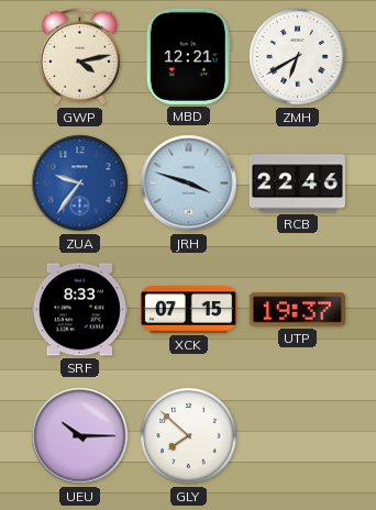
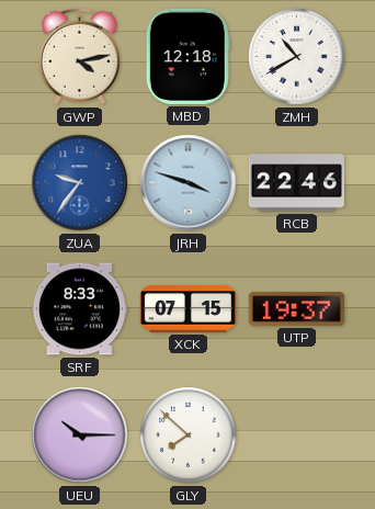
MBD: 12:21 -> 12:18 (187, 56)
ZMH: 6:40 -> 10:40 (297, 57)
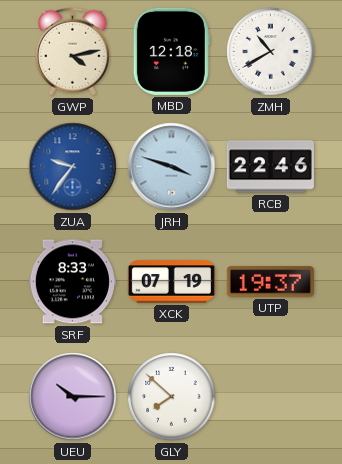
XCK: 07:15 -> 07:19 (171, 282)
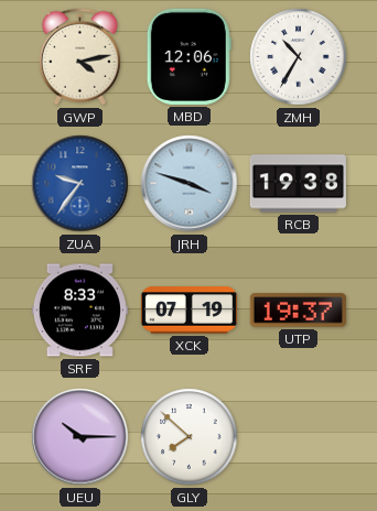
MBD: 12:18 -> 12:06 (188, 56)
ZMH: 10:40 -> 10:35 (299, 57)
RCB: 22:46 -> 19:38 (298, 184)
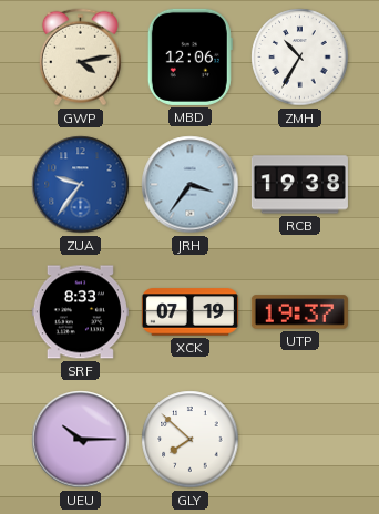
JRH: 3:48 -> 3:36 (191, 185)
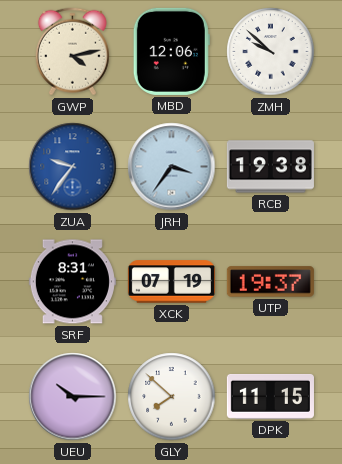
ZMH: 10:35 -> 9:52 (271, 52)
SRF: 8:33 -> 8:31 (72, 282)
DPK: none -> 11:15 (270, 396)
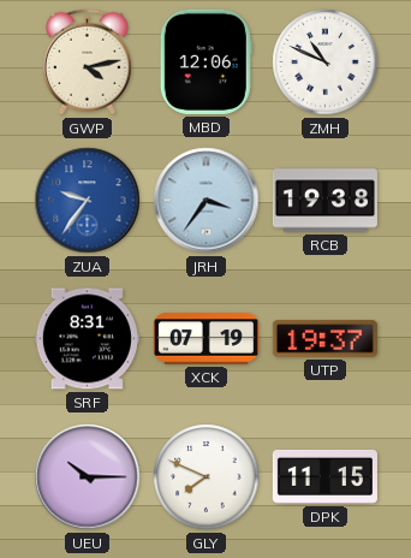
ZMH: 9:52 -> 10:49 (326, 63)
GLY: 7:52 -> 7:49 (207, 477)
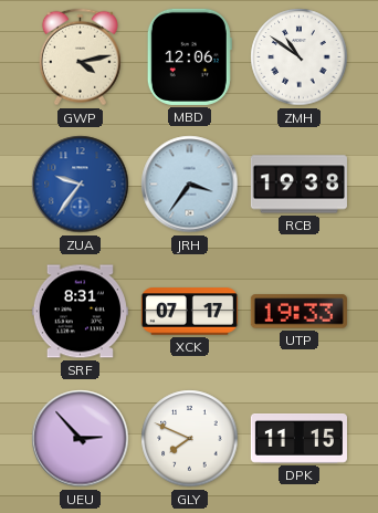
ZMH: 10:49 -> 10:51 (300, 57)
XCK: 07:19 -> 07:17 (189, 312)
UTP: 19:37 -> 19:33 (298, 312)
UEU: 10:15 -> 2:53 (81, 439)
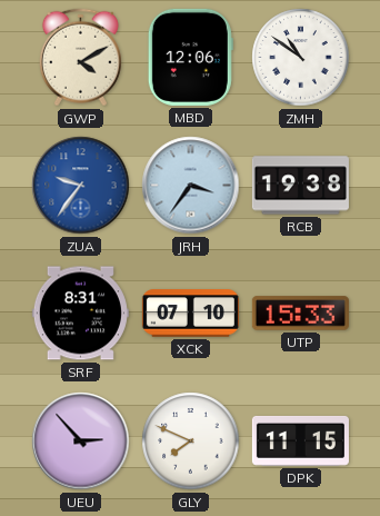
GWP: 4:13 -> 4:10 (80, 58)
XCK: 07:17 -> 07:10 (190, 314)
UTP: 19:33 -> 15:33 (300, 314)
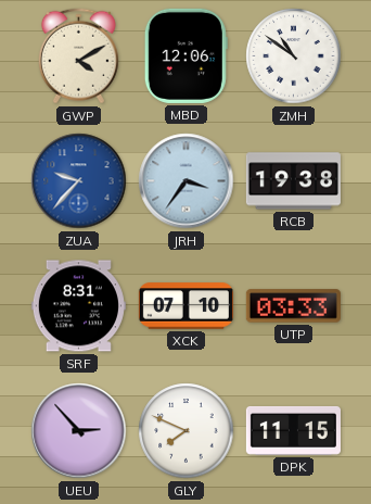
ZUA: 9:36 -> 9:37 (79, 181)
UTP: 15:33 -> 03:33 (293, 306)
